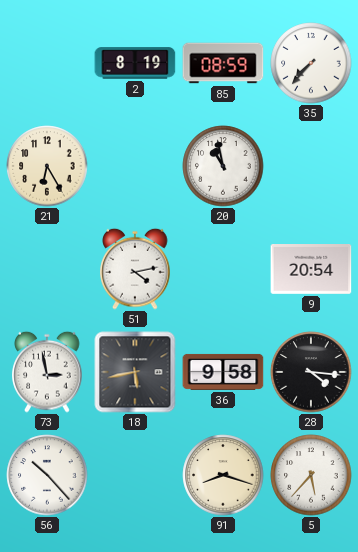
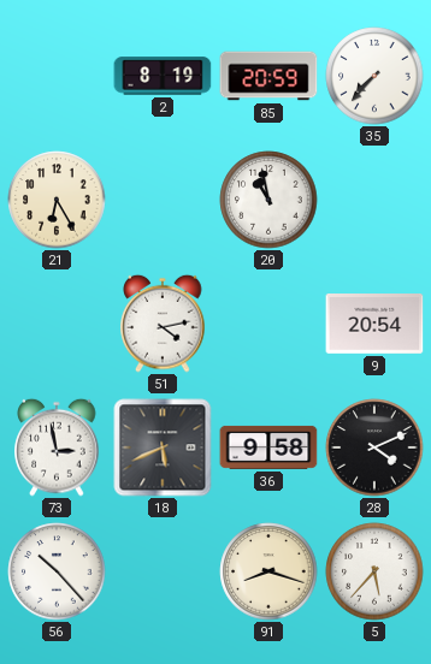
85: 08:59 -> 20:59 (268, 76)
18: 5:43 -> 5:41 (163, 447)
28: 4:16 -> 4:11 (374, 447)
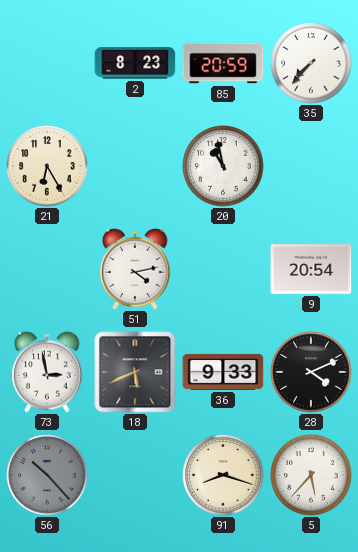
2: 8:19 -> 8:23 (135, 63)
36: 9:58 -> 9:33 (223, 372)
56 dial: white -> grey (47, 475)
